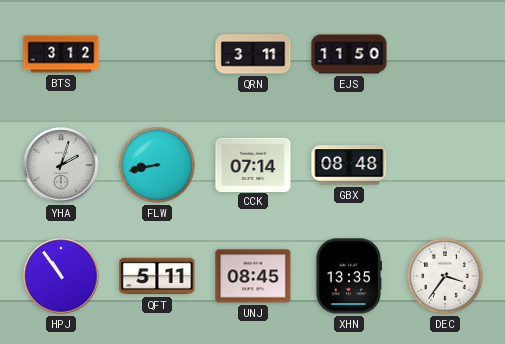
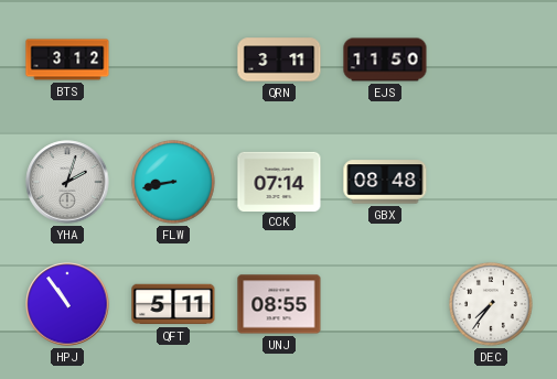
UNJ: 08:45 -> 08:55 (279, 304)
XHN: 13:35 -> none (349, 276)
DEC: 3:36 -> 7:36 (492, 305)
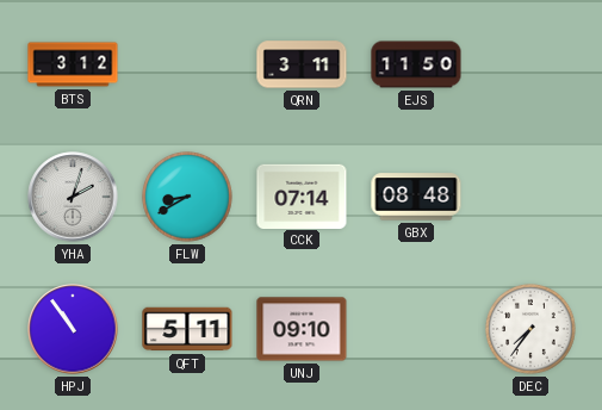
FLW: 8:43 -> 8:40 (188, 198)
UNJ: 08:55 -> 09:10 (302, 329)
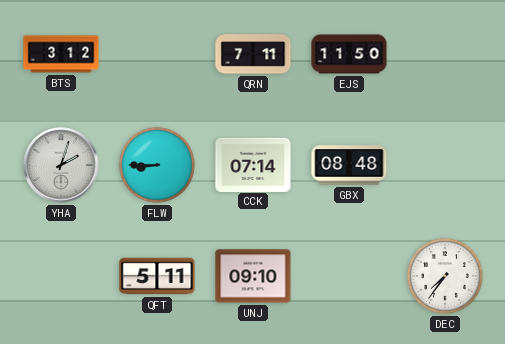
QRN: 3:11 -> 7:11 (253, 54)
FLW: 8:40 -> 8:45 (158, 166)
HPJ: 10:54 -> none (73, 329)
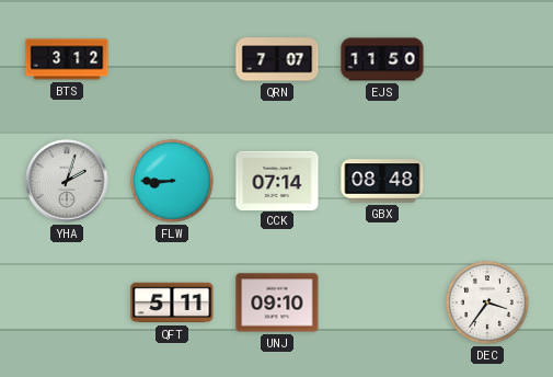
QRN: 7:11 -> 7:07 (277, 59)
DEC: 7:36 -> 3:36 (488, 304)
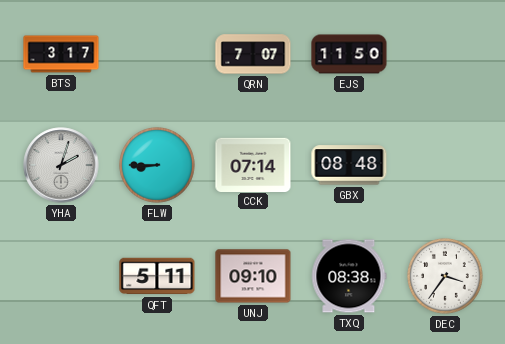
BTS: 3:12 -> 3:17 (61, 54)
TXQ: none -> 08:38 (349, 276)
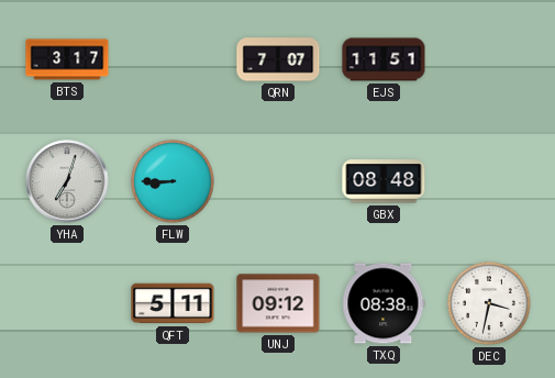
EJS: 11:50 -> 11:51 (384, 59)
YHA: 2:03 -> 7:03 (67, 181)
CCK: 07:14 -> none (253, 164)
UNJ: 09:10 -> 09:12 (278, 303)
DEC: 3:36 -> 3:32 (490, 304)
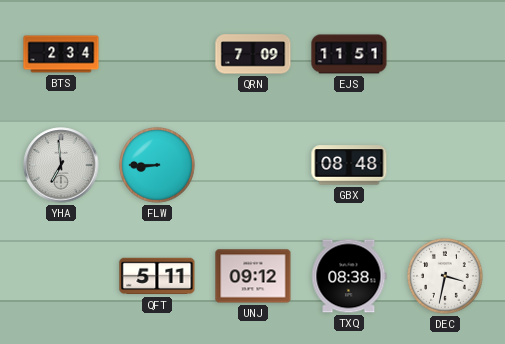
BTS: 3:17 -> 2:34 (61, 54)
QRN: 7:07 -> 7:09 (253, 54)
YHA: 7:03 -> 6:59 (61, 165)
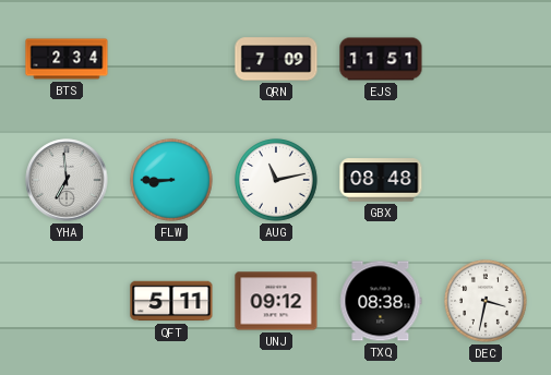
AUG: none -> 11:13 (277, 181)
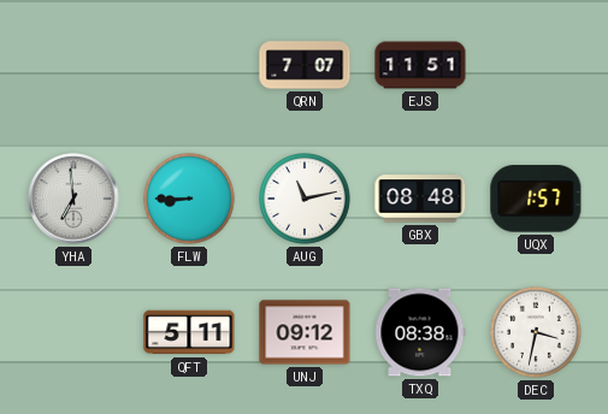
BTS: 2:34 -> none (67, 59)
QRN: 7:09 -> 7:07 (305, 65)
UQX: none -> 1:57 (536, 199)
